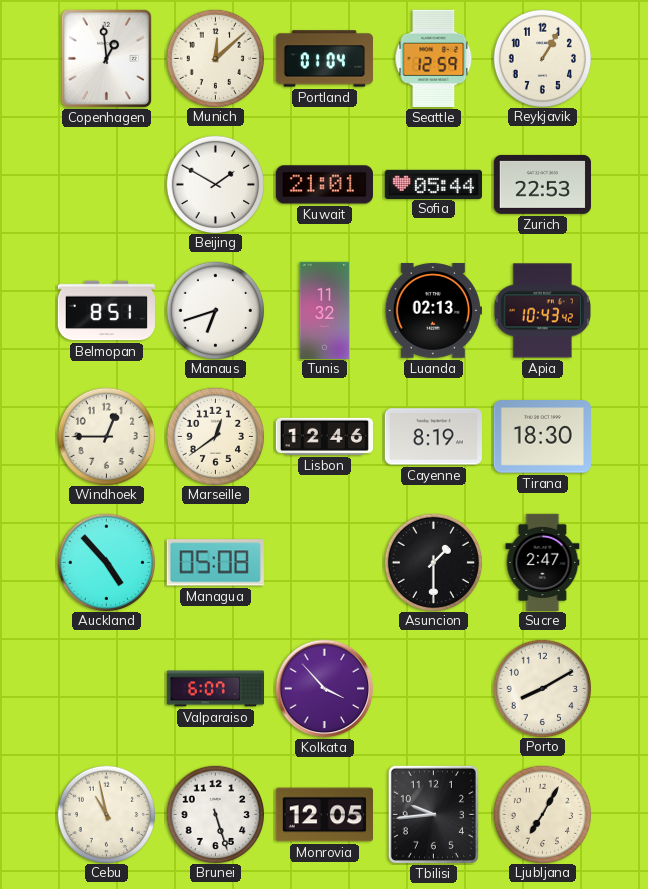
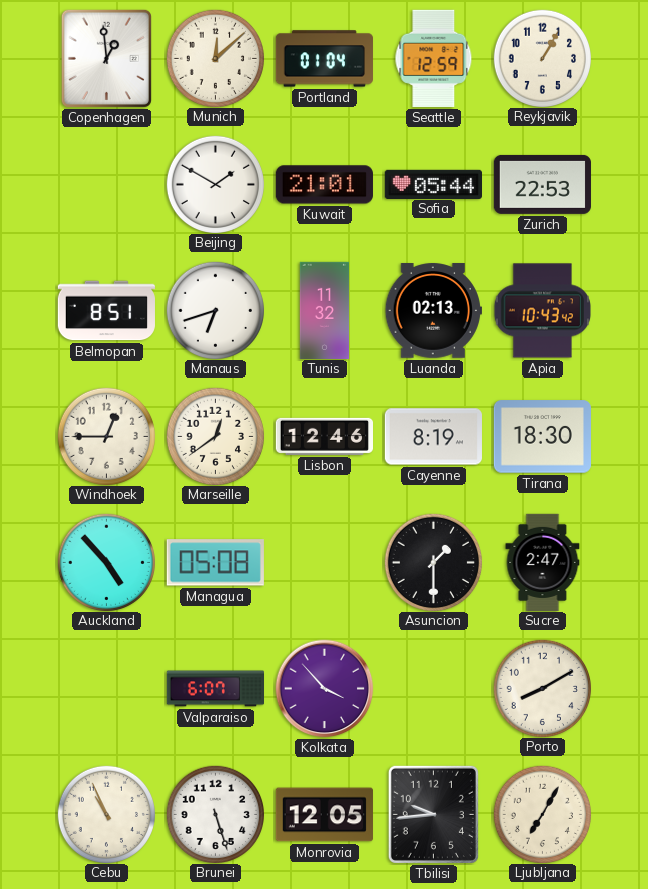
Cebu: 10:58 -> 10:56 (106, 814)
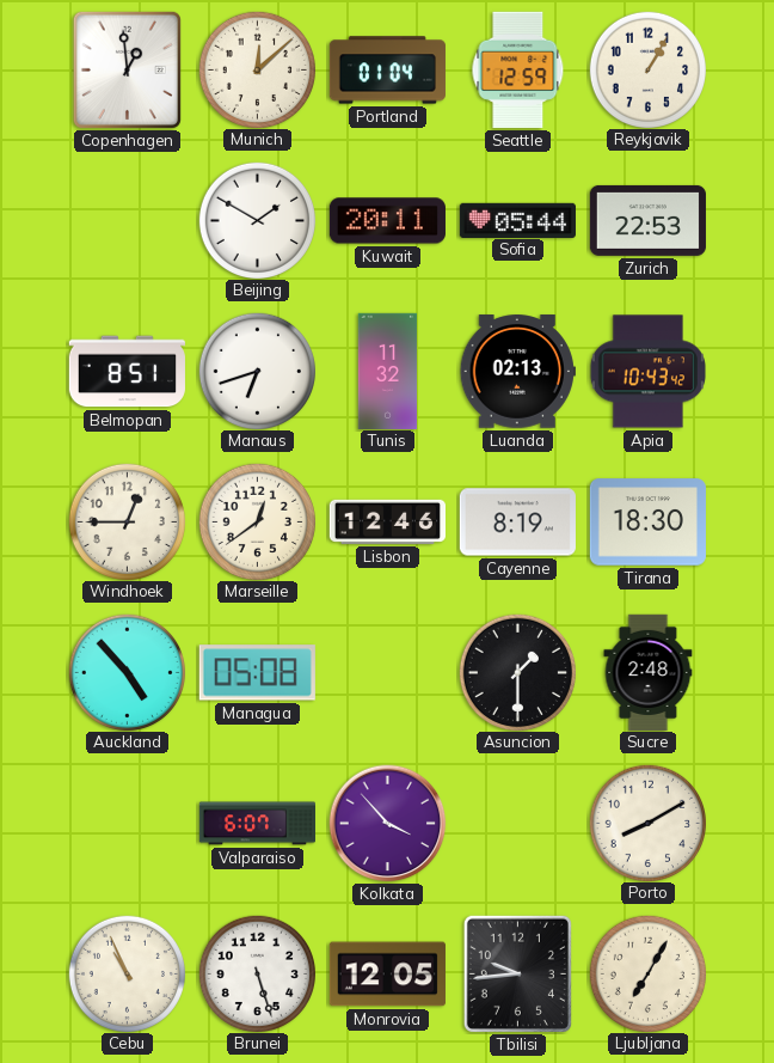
Kuwait: 21:01 -> 20:11 (387, 221)
Sucre: 2:47 -> 2:48 (649, 672)
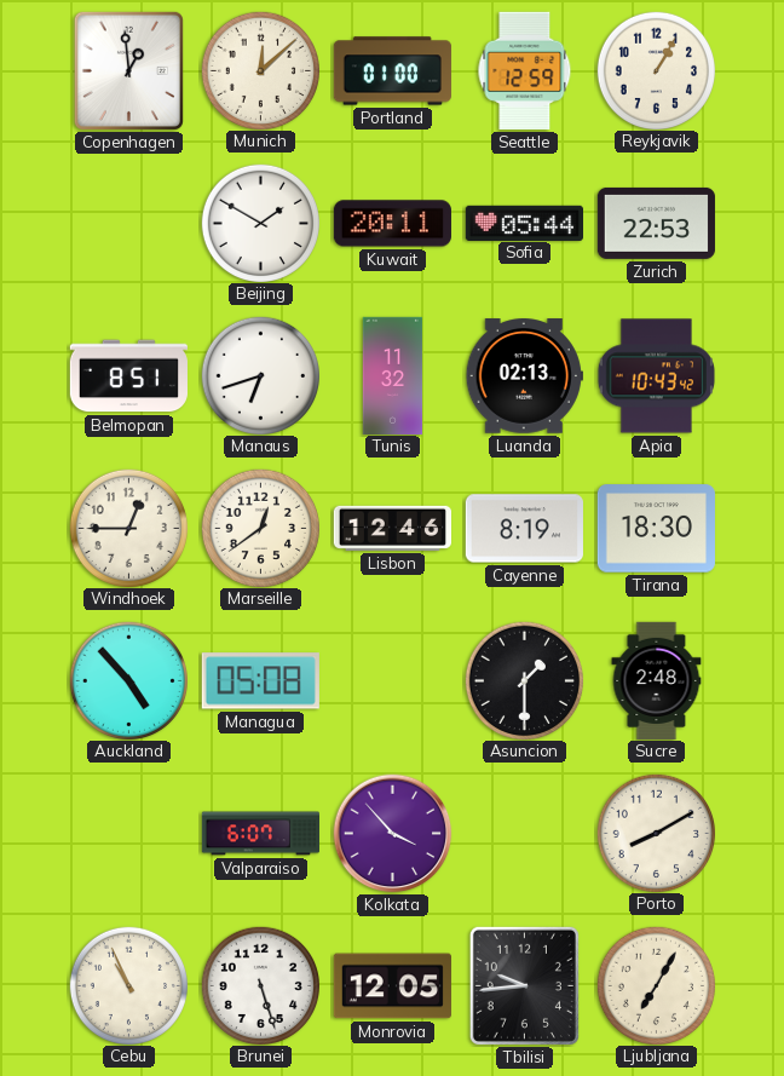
Portland: 01:04 -> 01:00 (392, 71)
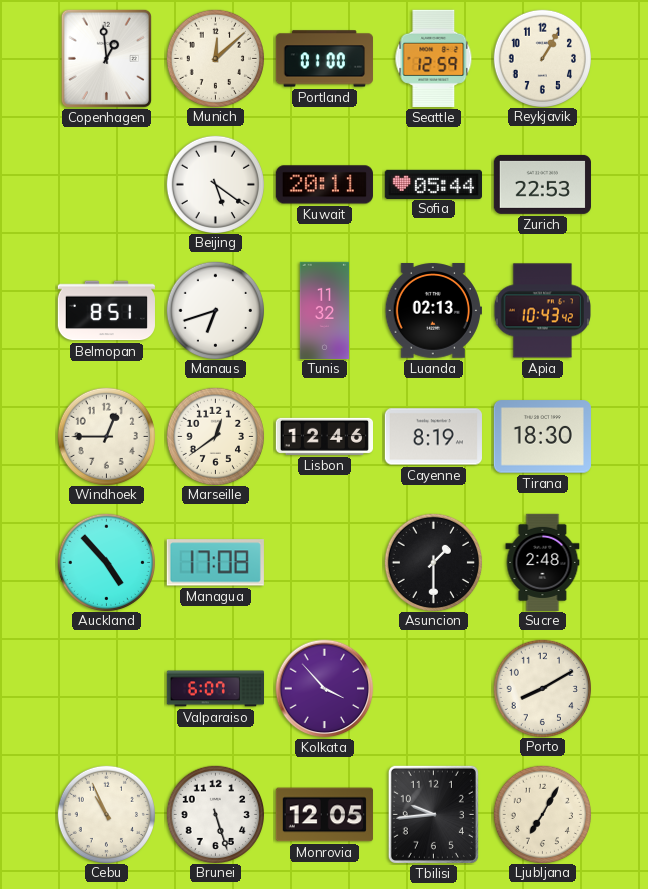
Beijing: 1:50 -> 5:21 (215, 184)
Managua: 05:08 -> 17:08 (215, 563)
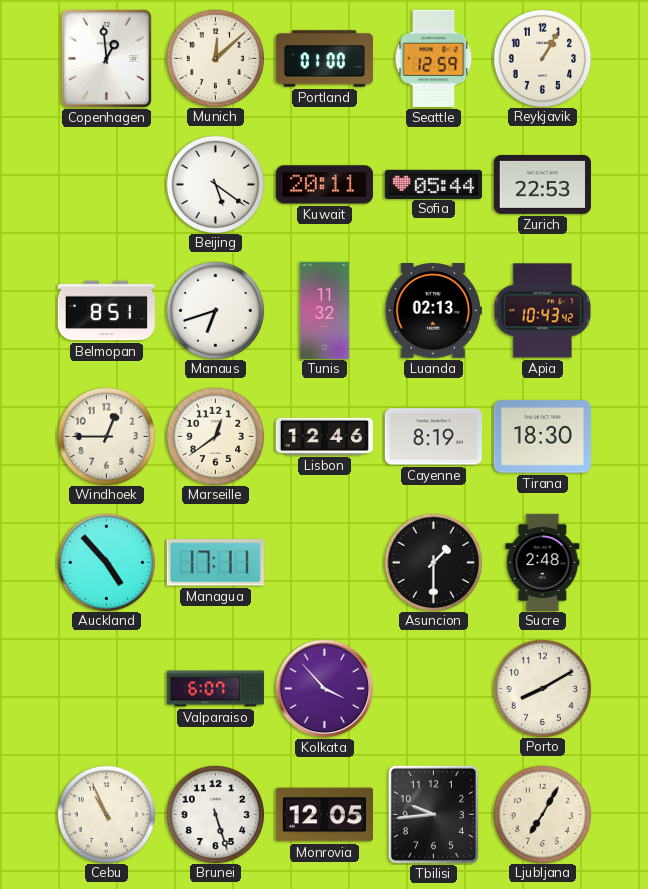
Managua: 17:08 -> 17:11 (215, 563)
